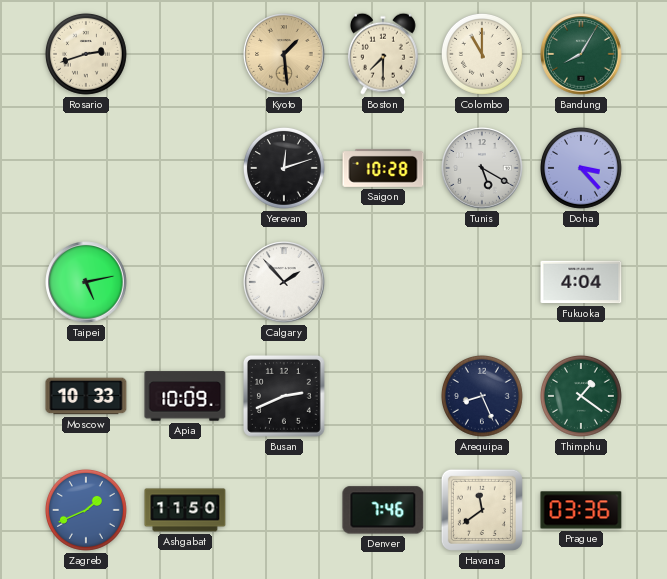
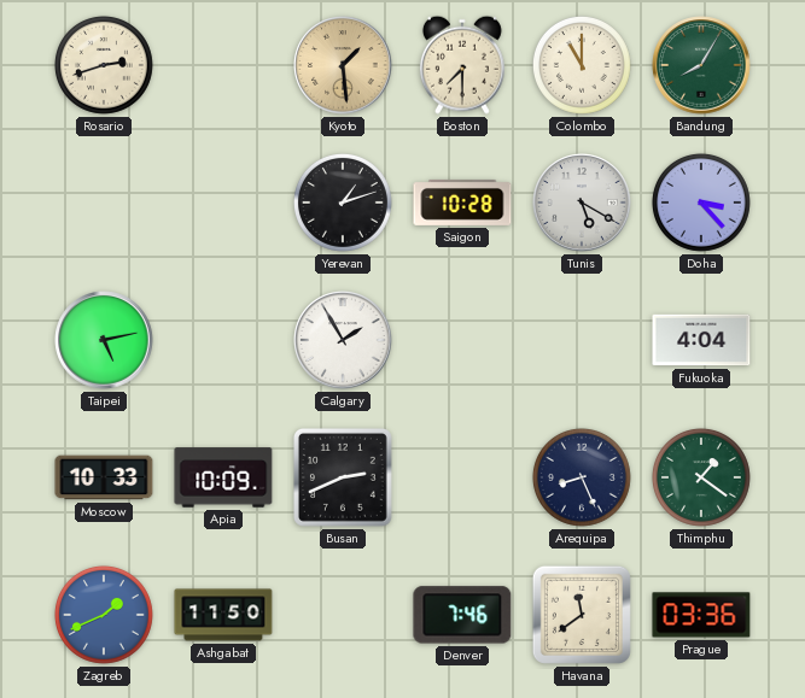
Yerevan: 12:12 -> 1:12 (343, 203)
Calgary: 1:53 -> 1:55 (343, 340)
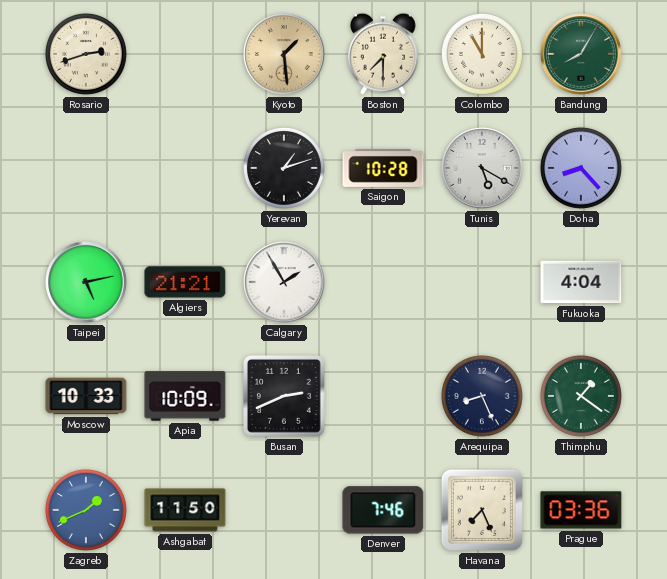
Doha: 3:23 -> 8:23 (581, 168)
Algiers: none -> 21:21 (185, 282)
Havana: 11:39 -> 7:26 (482, 510)
